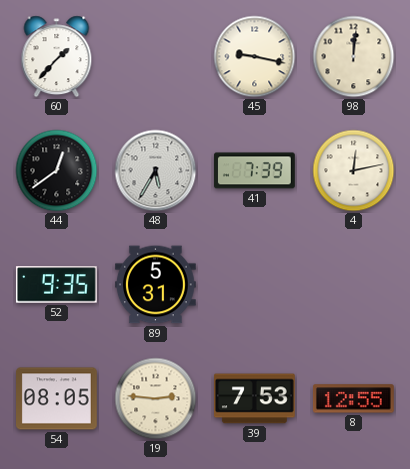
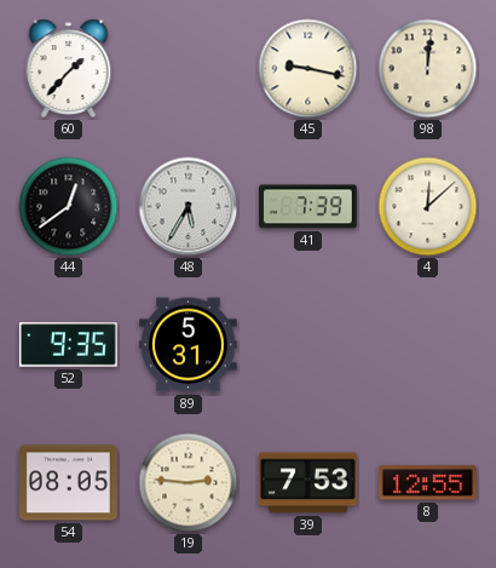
4: 12:13 -> 12:08 (428, 207)
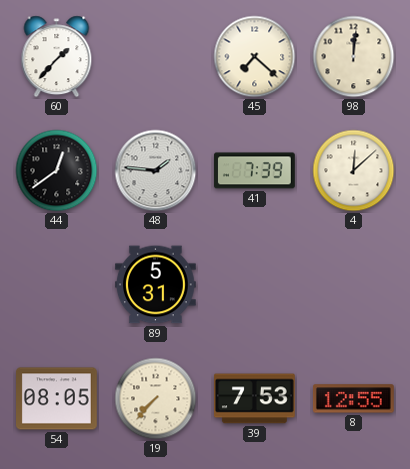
45: 9:17 -> 7:22 (255, 57)
48: 5:35 -> 1:46 (156, 171)
52: 9:35 -> none (69, 345)
19: 2:46 -> 7:37 (156, 399)
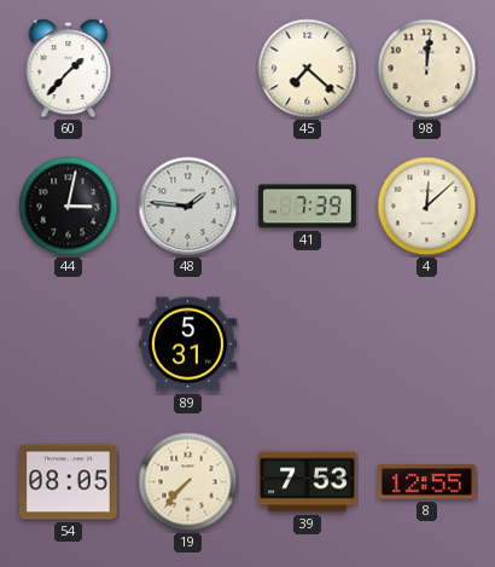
44: 12:39 -> 3:02 (69, 207)
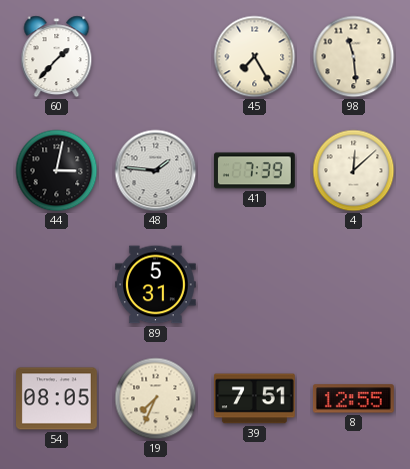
45: 7:22 -> 7:25 (255, 57)
98: 12:01 -> 11:29 (354, 57)
19: 7:37 -> 7:34 (156, 399)
39: 7:53 -> 7:51 (254, 399)
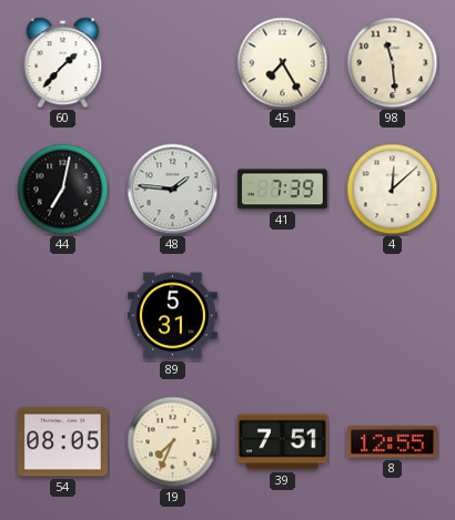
44: 3:02 -> 7:02 (63, 190)
